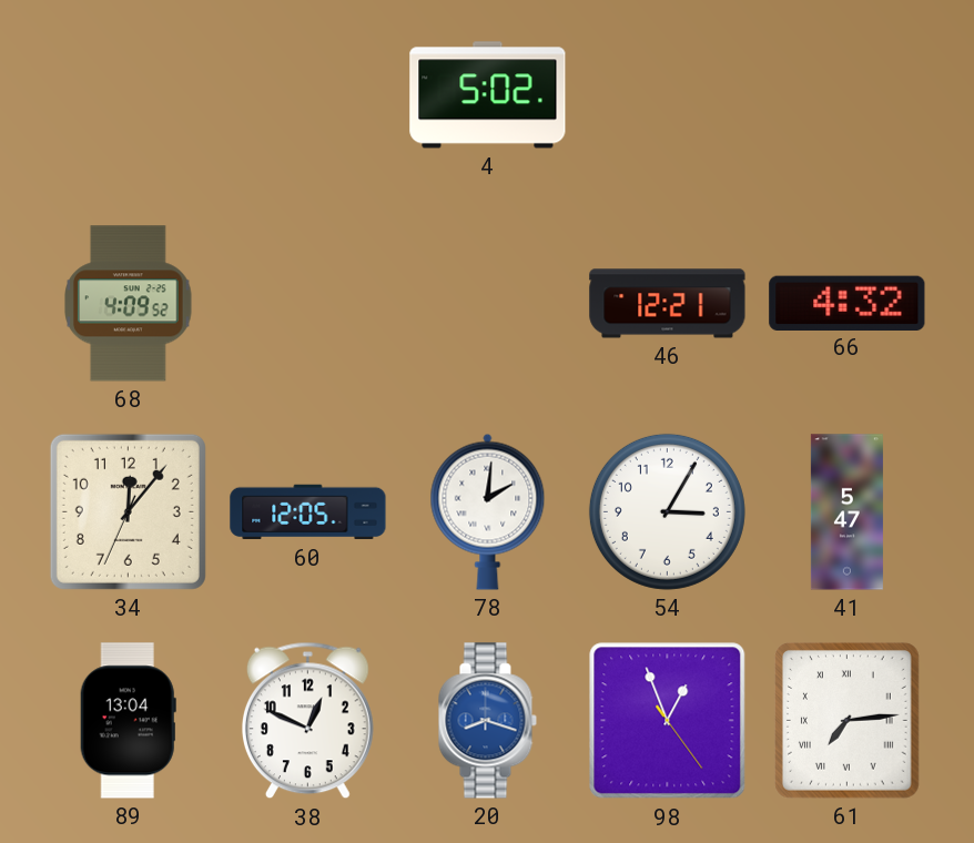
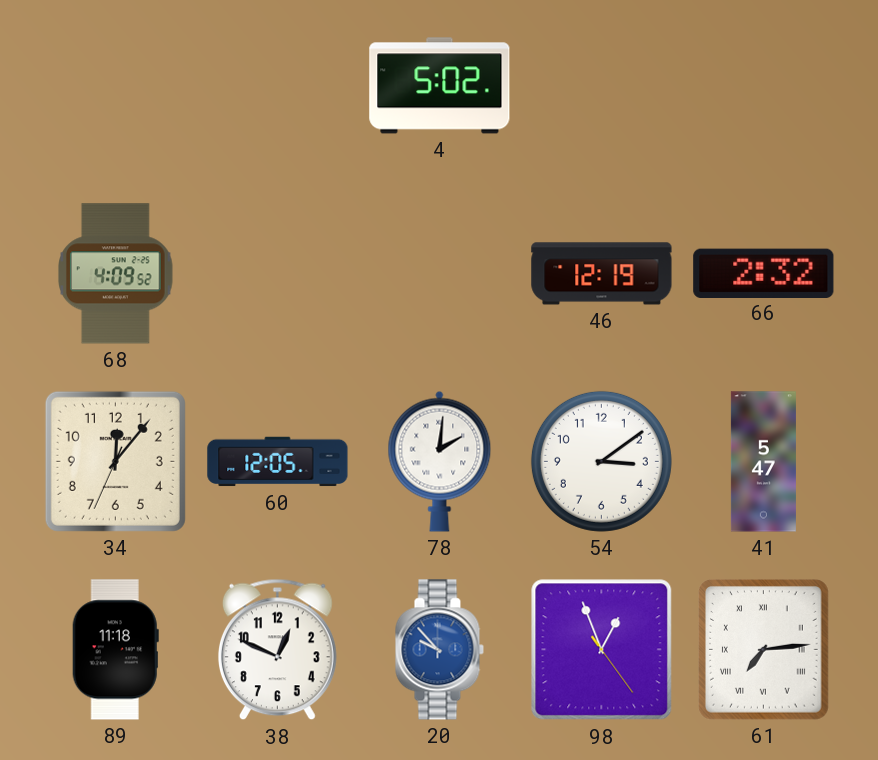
46: 12:21 -> 12:19 (602, 274)
66: 4:32 -> 2:32 (764, 273)
54: 3:05 -> 3:09 (601, 461)
89: 13:04 -> 11:18 (115, 650)
20: 8:18 -> 9:53 (439, 650)
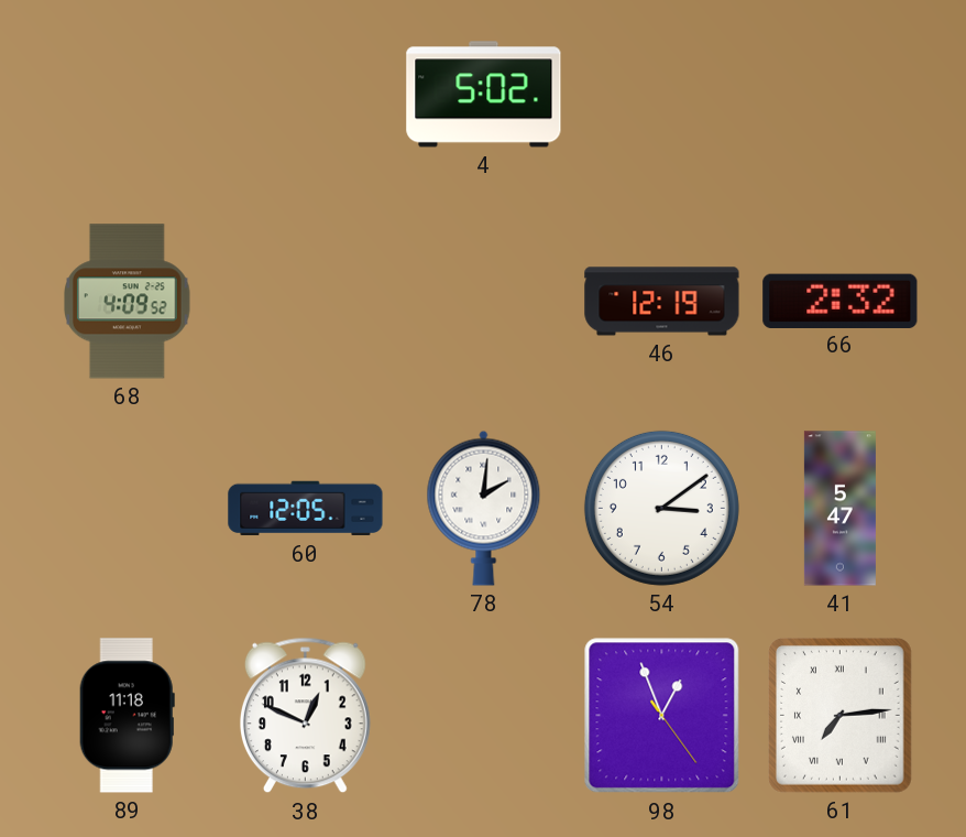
34: 12:06 -> none (115, 461)
20: 9:53 -> none (439, 650)
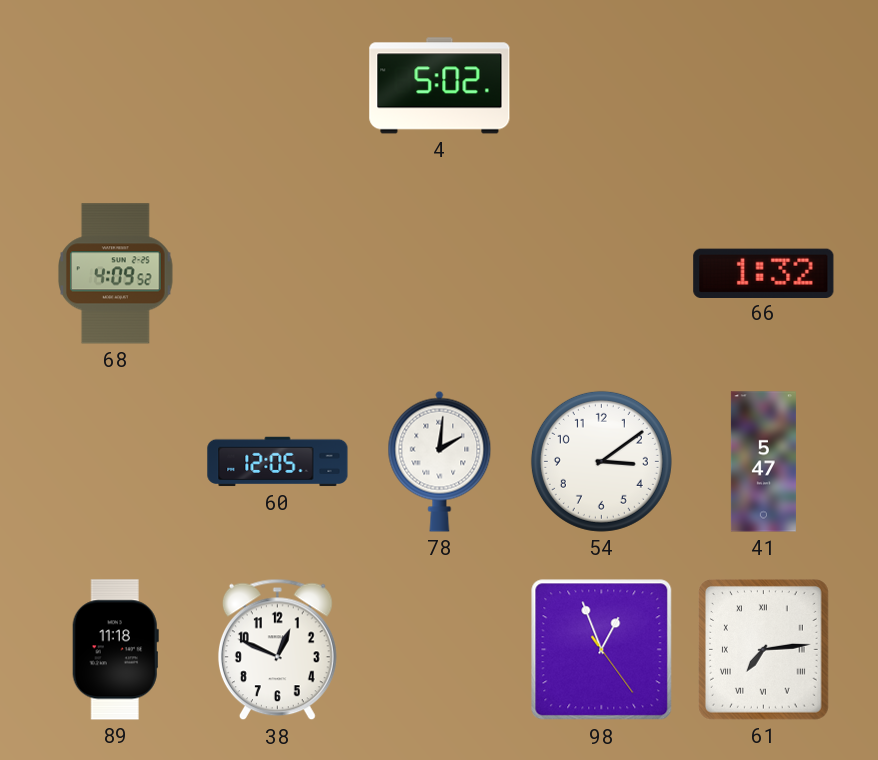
46: 12:19 -> none (662, 302)
66: 2:32 -> 1:32 (764, 273)
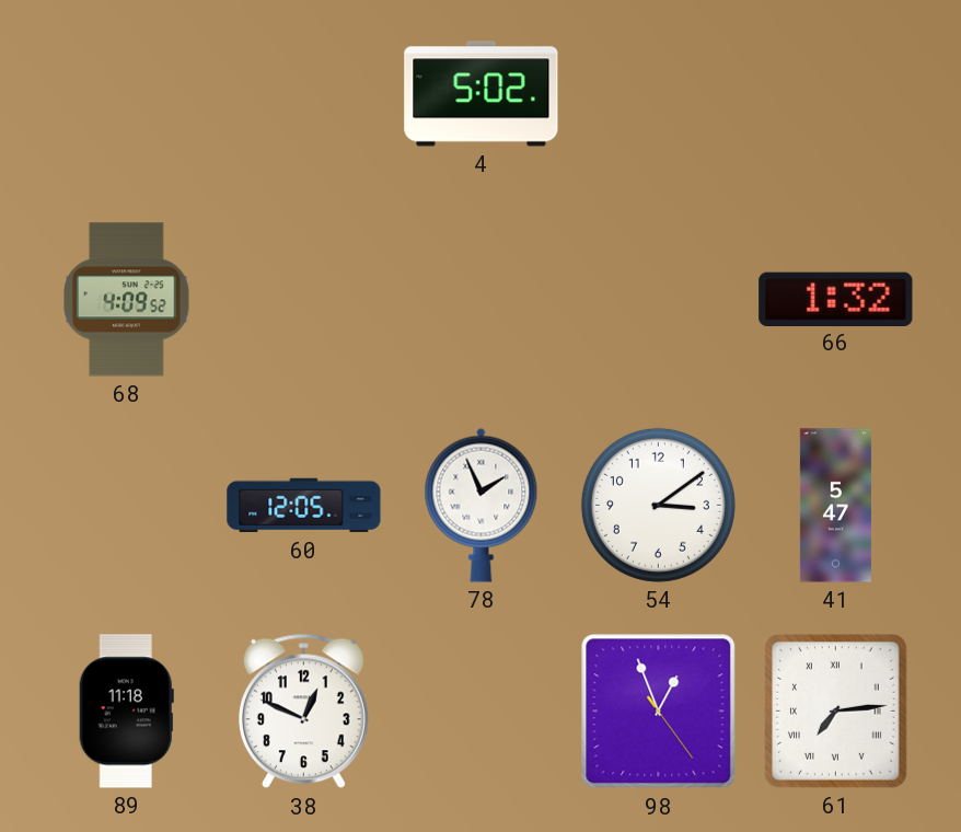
78: 2:01 -> 1:56 (482, 505)
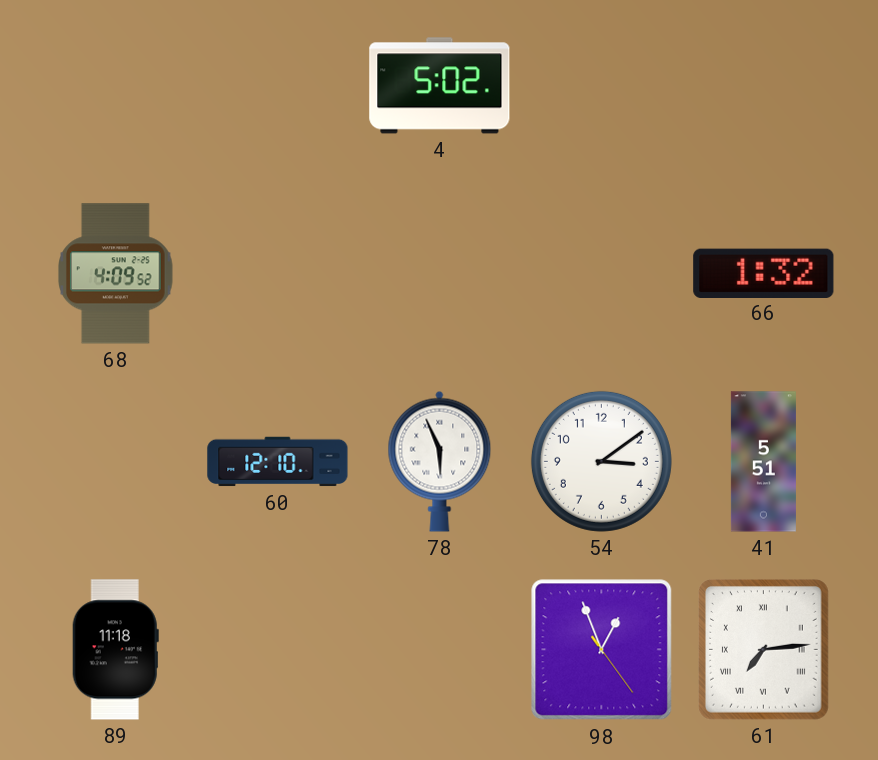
60: 12:05 -> 12:10 (278, 462)
78: 1:56 -> 5:56 (440, 461)
41: 5:47 -> 5:51 (763, 462)
38: 12:49 -> none (303, 712)
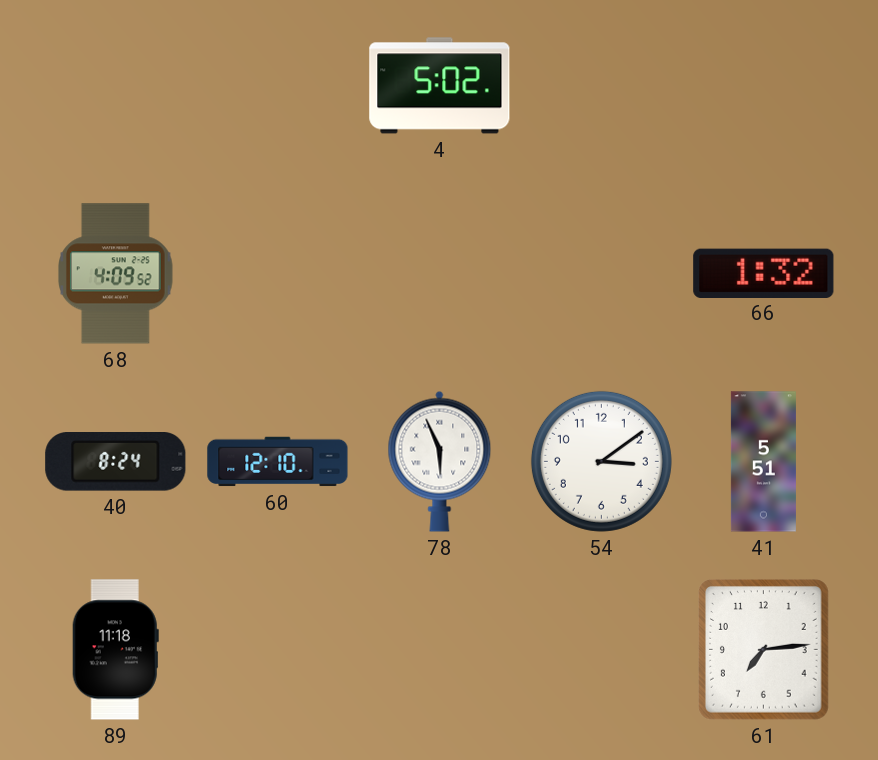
40: none -> 8:24 (116, 462)
98: 12:56 -> none (602, 650)
61 numerals: Roman -> Arabic (764, 650)
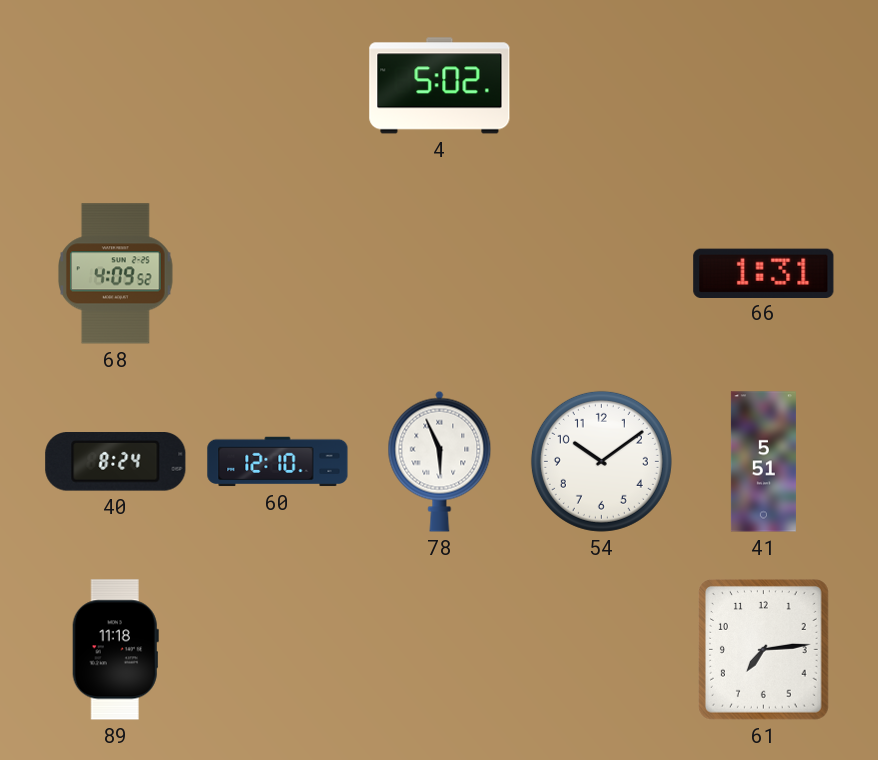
66: 1:32 -> 1:31 (764, 273)
54: 3:09 -> 10:09 (601, 461)
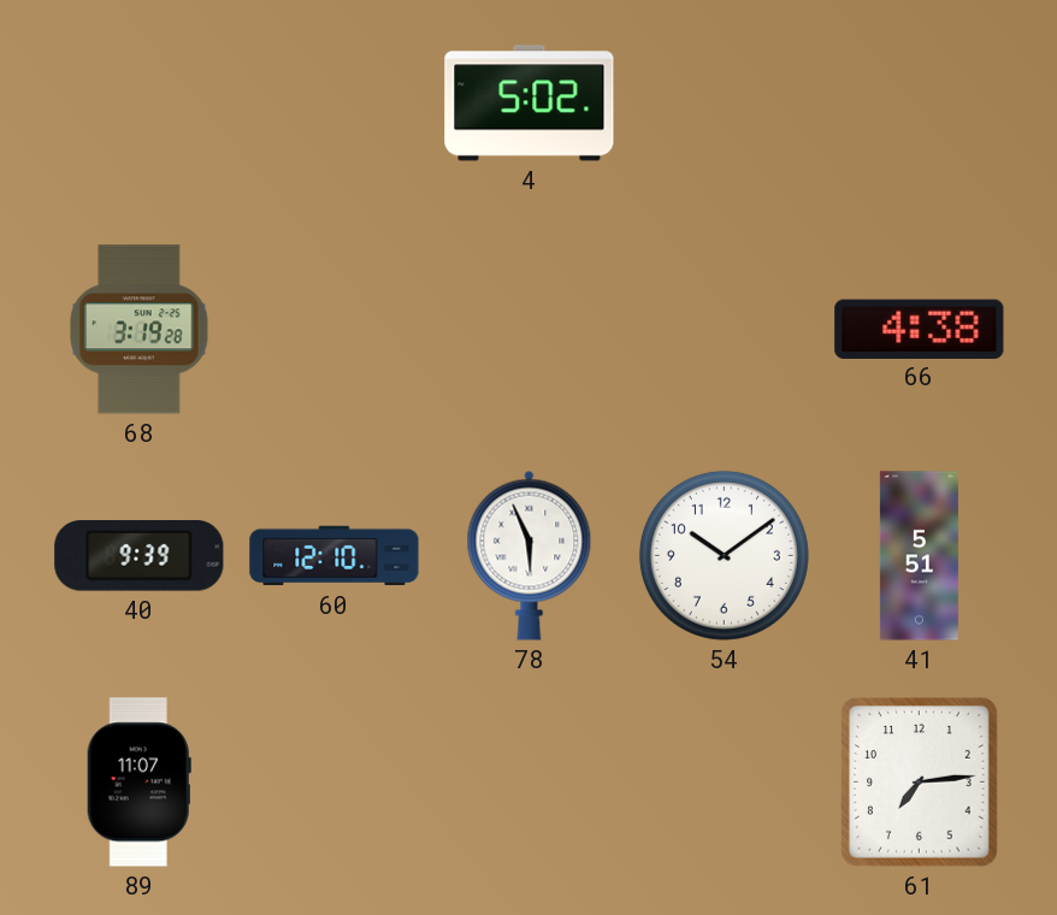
68: 4:09 -> 3:19 (140, 330)
66: 1:31 -> 4:38 (920, 329)
40: 8:24 -> 9:39 (140, 556)
89: 11:18 -> 11:07 (138, 783)
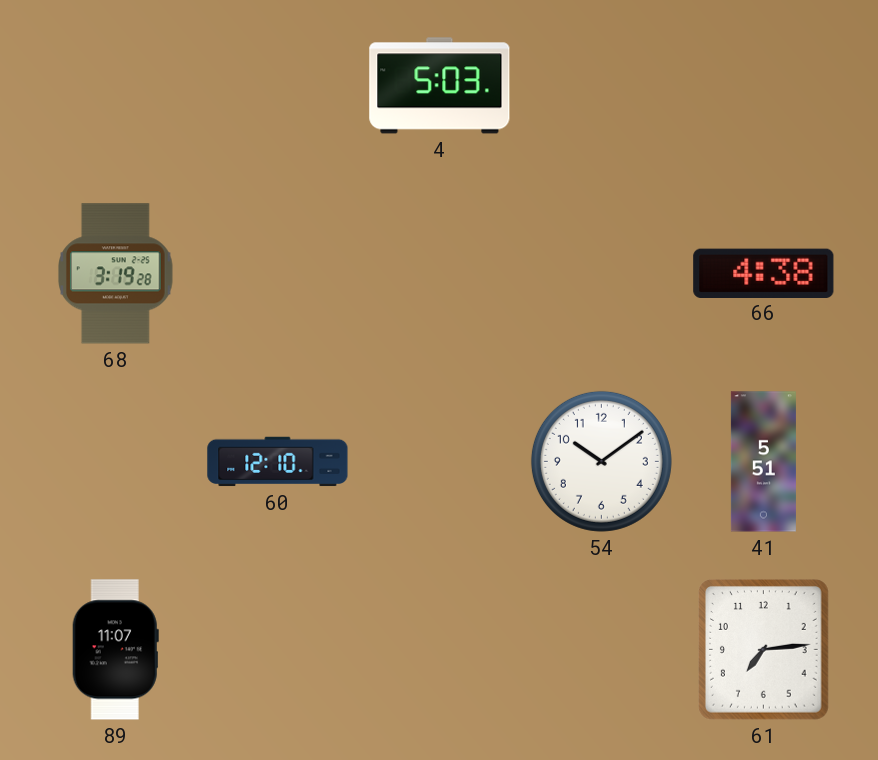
4: 5:02 -> 5:03 (440, 86)
40: 9:39 -> none (140, 556)
78: 5:56 -> none (530, 555)
